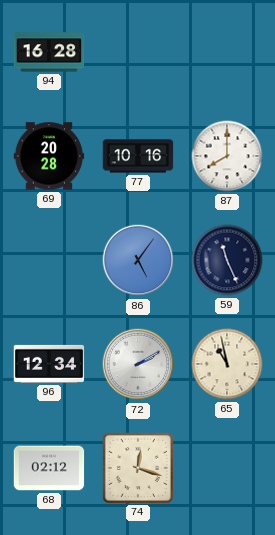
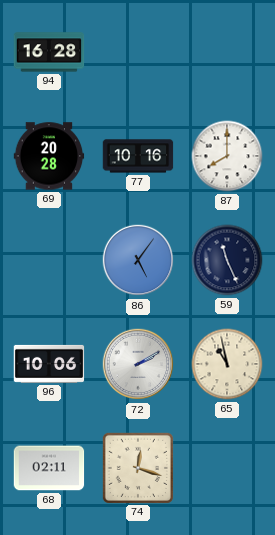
96: 12:34 -> 10:06 (49, 364)
68: 02:12 -> 02:11 (49, 468)
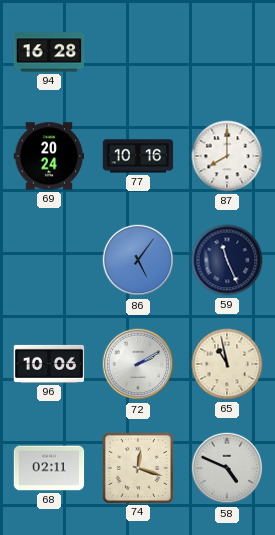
69: 20:28 -> 20:24 (49, 156)
58: none -> 4:49 (227, 468)
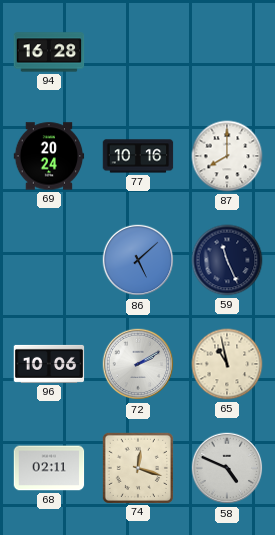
86: 5:06 -> 5:08 (138, 260)
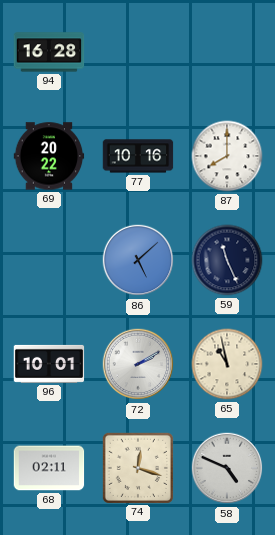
69: 20:24 -> 20:22 (49, 156)
96: 10:06 -> 10:01 (49, 364)
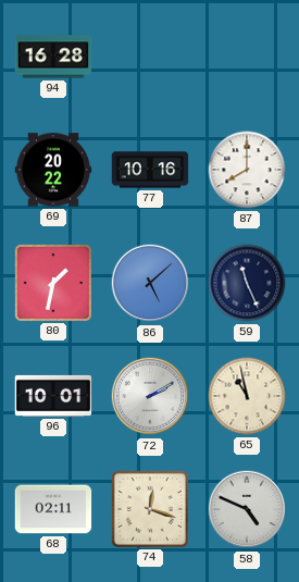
80: none -> 1:32 (52, 282)
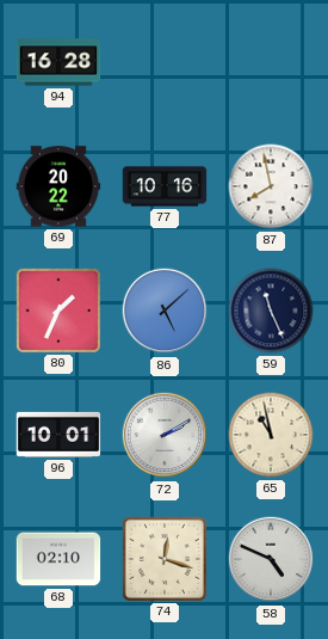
87: 8:00 -> 7:58 (271, 186)
80: 1:32 -> 1:34 (57, 309)
68: 02:11 -> 02:10 (58, 559)
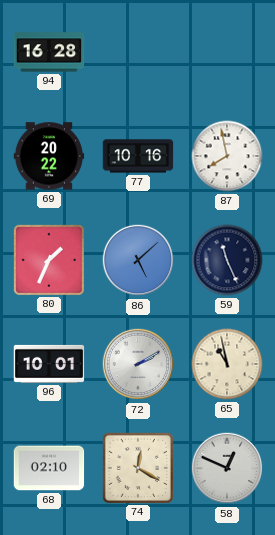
74: 12:18 -> 12:20 (137, 467)
58: 4:49 -> 12:49 (227, 468)
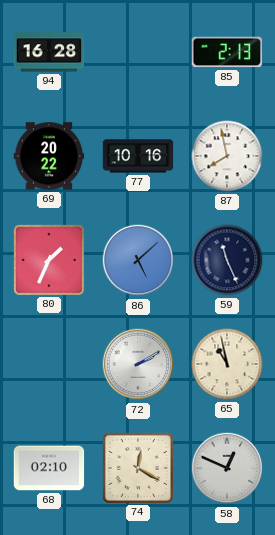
85: none -> 2:13 (227, 52)
96: 10:01 -> none (49, 364)
